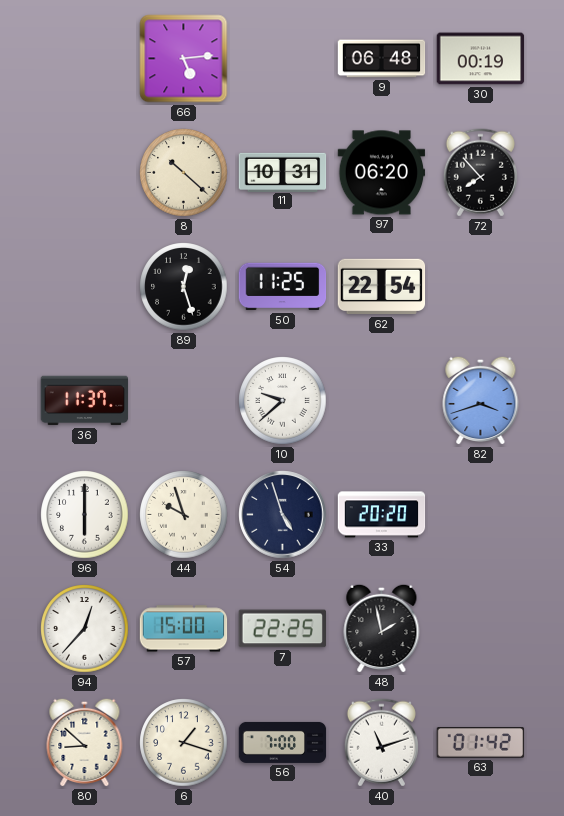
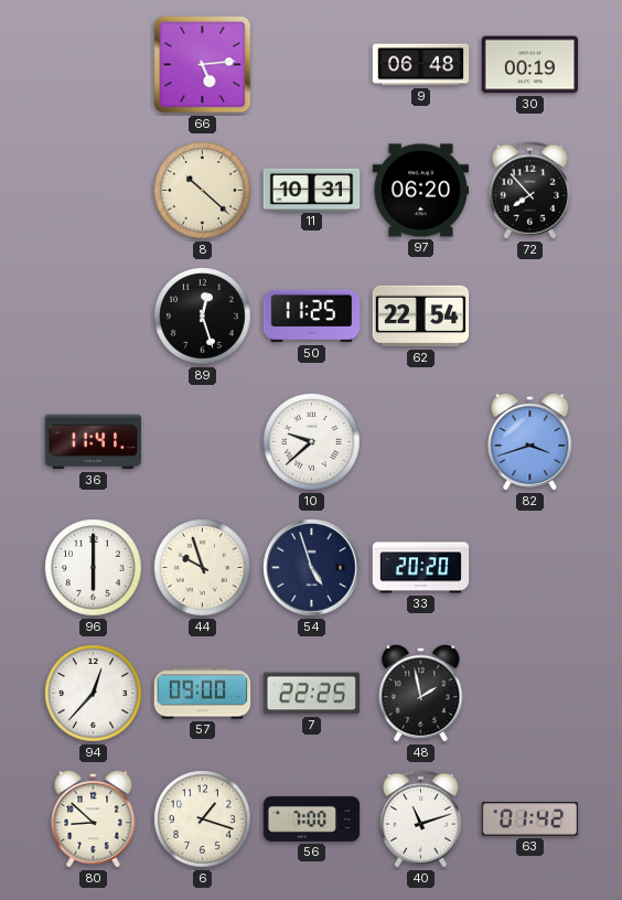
36: 11:37 -> 11:41 (94, 442)
57: 15:00 -> 09:00 (203, 694)
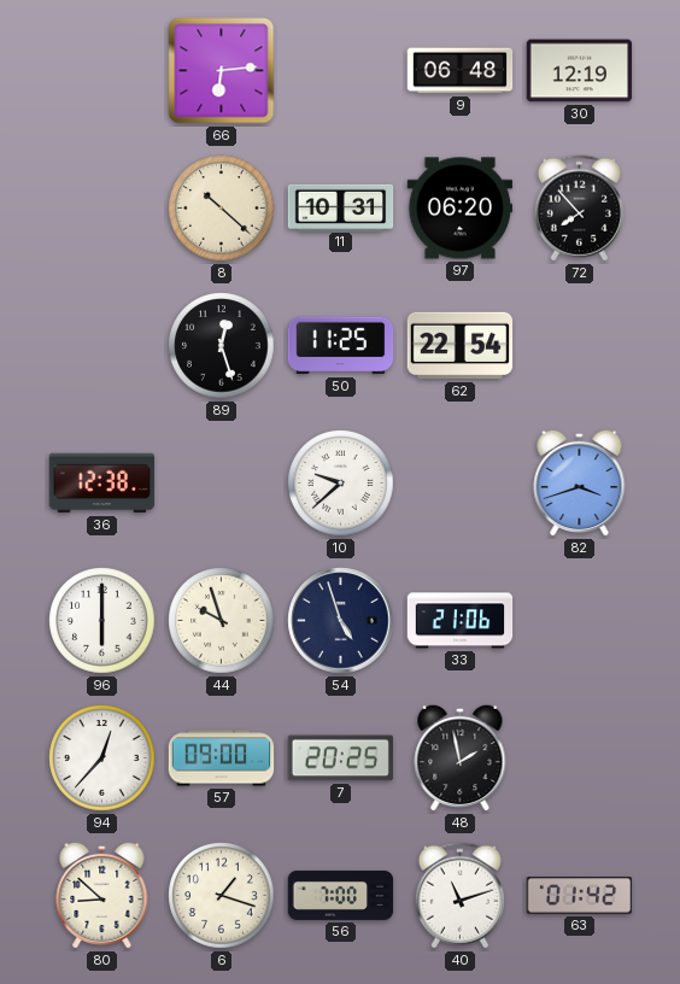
66: 5:14 -> 6:14 (222, 71)
30: 00:19 -> 12:19 (580, 71)
36: 11:41 -> 12:38 (102, 484)
33: 20:20 -> 21:06 (461, 621)
7: 22:25 -> 20:25 (340, 758)
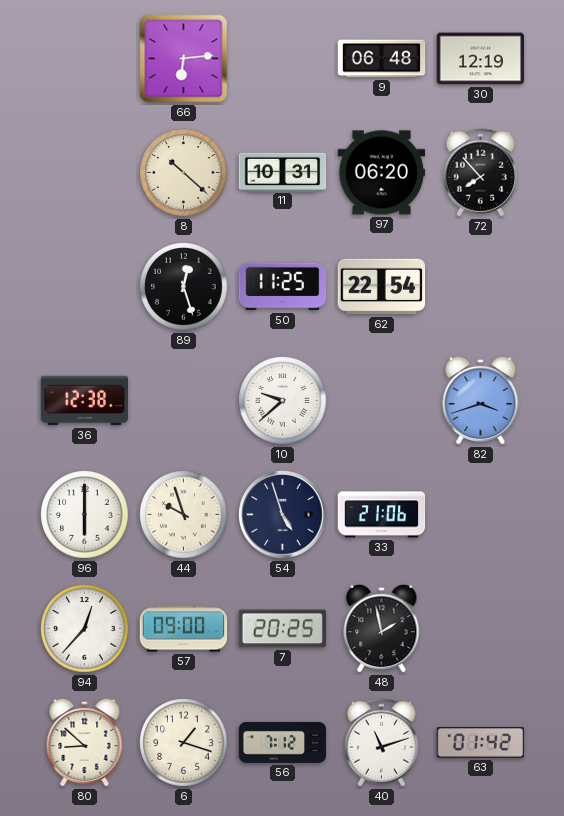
56: 7:00 -> 7:12 (283, 742)
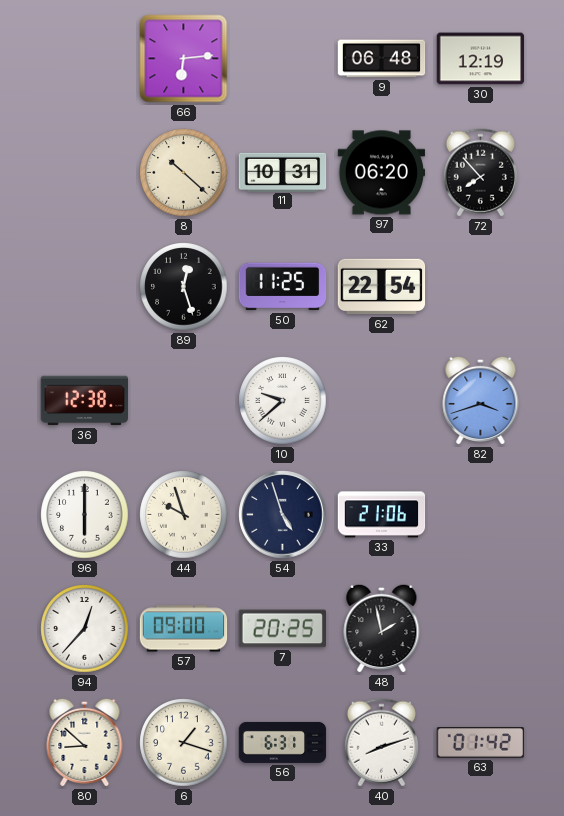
56: 7:12 -> 6:31 (283, 742)
40: 11:12 -> 8:12 (381, 743)
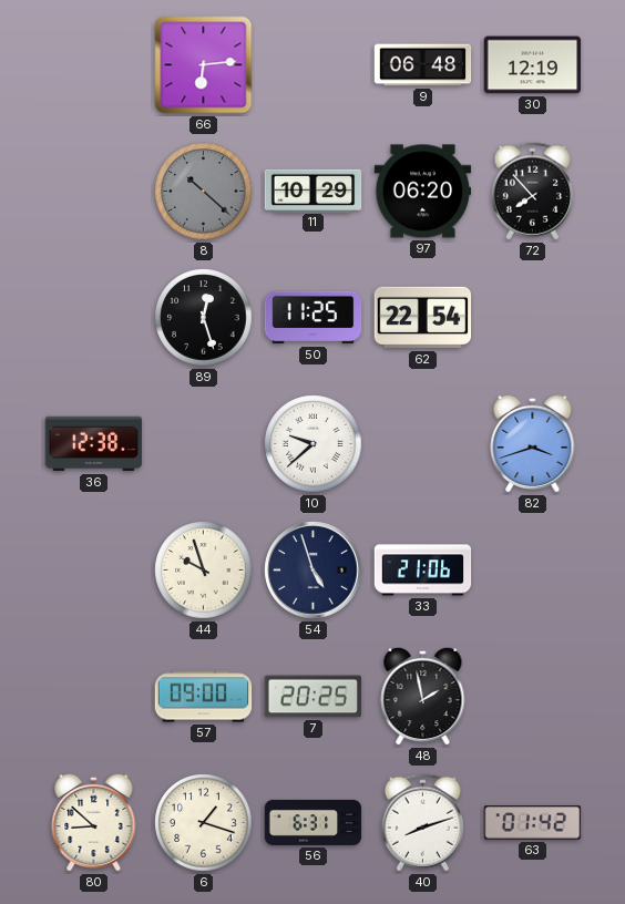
8 dial: cream -> grey (204, 192)
11: 10:31 -> 10:29 (314, 191)
96: 6:00 -> none (85, 515)
94: 12:37 -> none (85, 629)
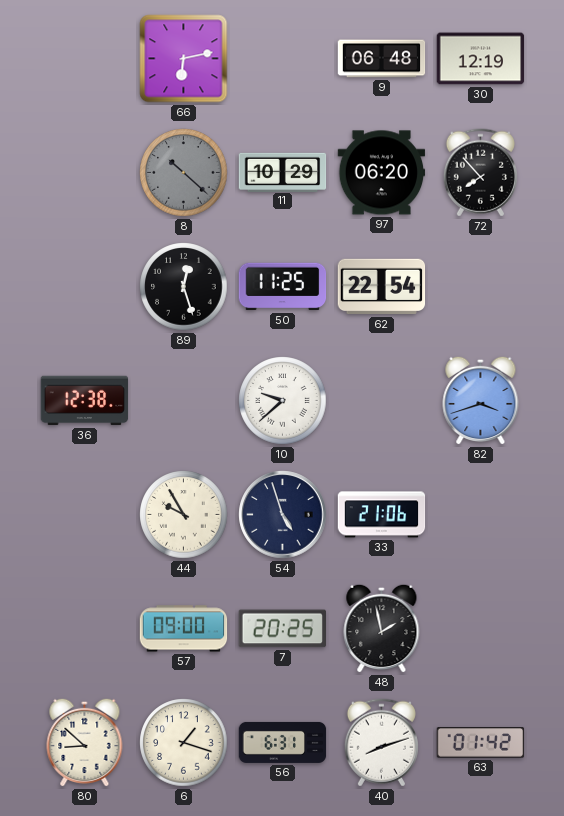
66: 6:14 -> 6:13 (184, 59)
44: 9:57 -> 9:55 (184, 515)
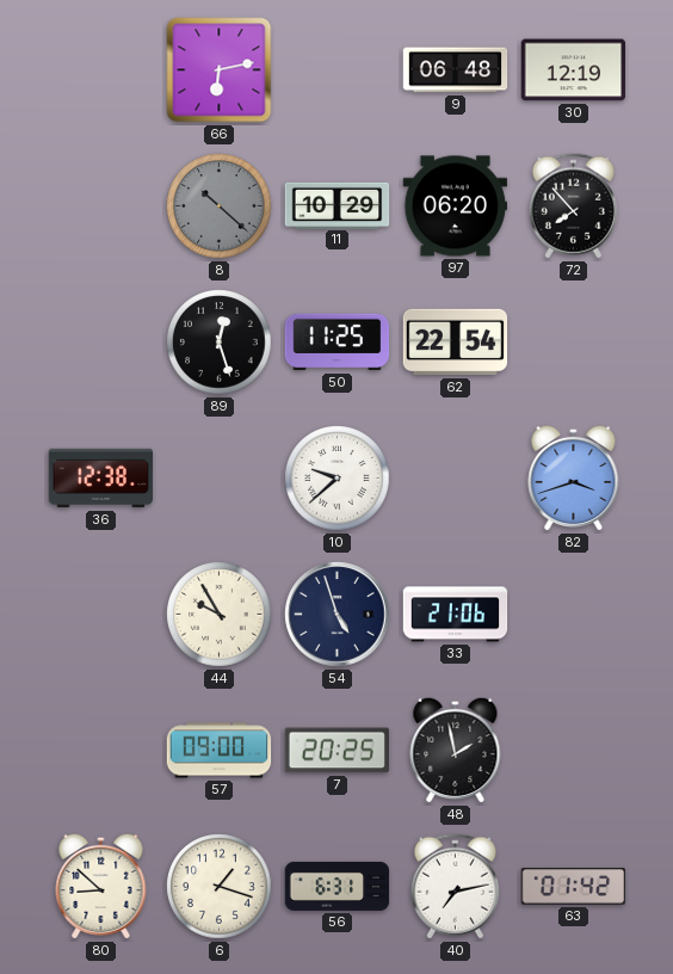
40: 8:12 -> 7:13 (455, 887)
